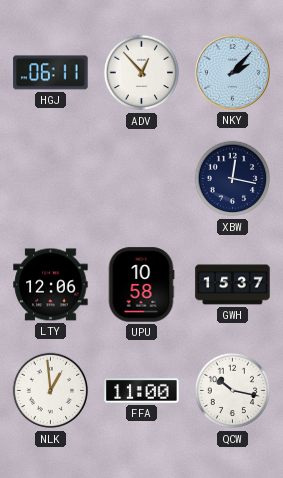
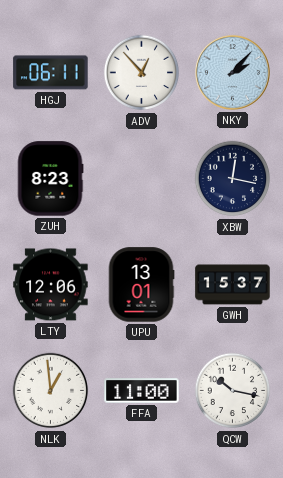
ZUH: none -> 8:23 (50, 179)
UPU: 10:58 -> 13:01 (141, 285)
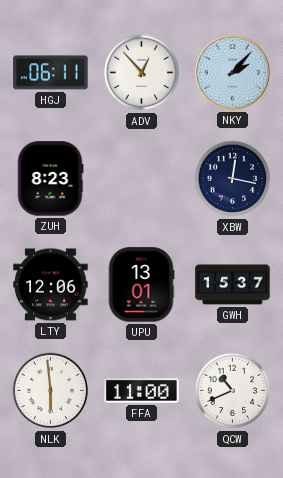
NLK: 12:59 -> 5:59 (51, 391)
QCW: 10:17 -> 10:41 (233, 391)
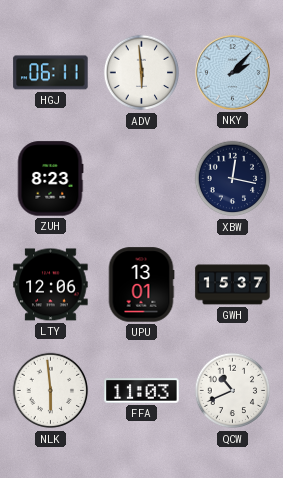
ADV: 12:53 -> 5:59 (142, 73)
FFA: 11:00 -> 11:03 (142, 391)
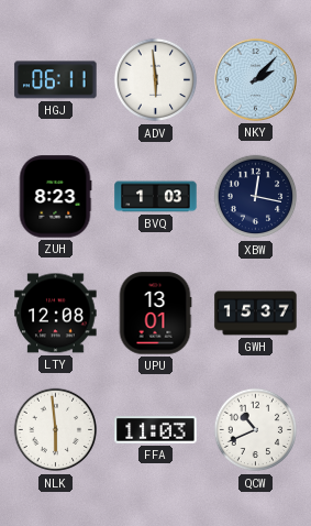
BVQ: none -> 1:03 (156, 197)
LTY: 12:06 -> 12:08 (56, 314)
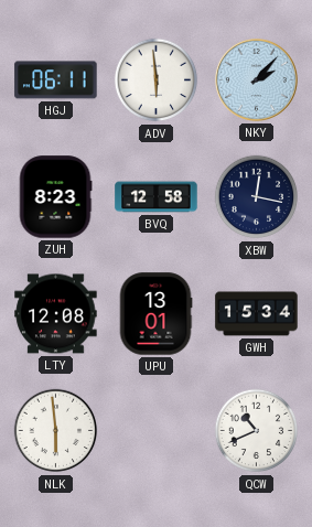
BVQ: 1:03 -> 12:58 (157, 197)
GWH: 15:37 -> 15:34 (257, 314)
FFA: 11:03 -> none (156, 430)
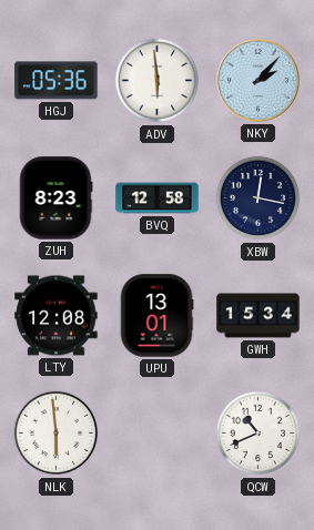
HGJ: 06:11 -> 05:36 (57, 81)
